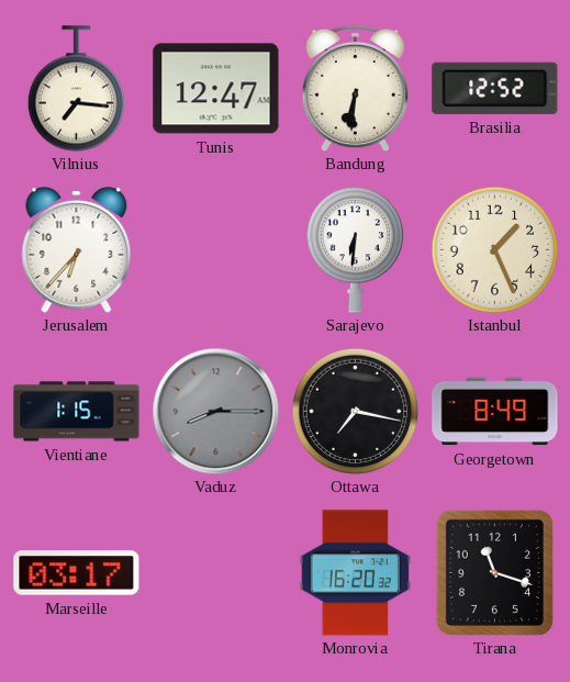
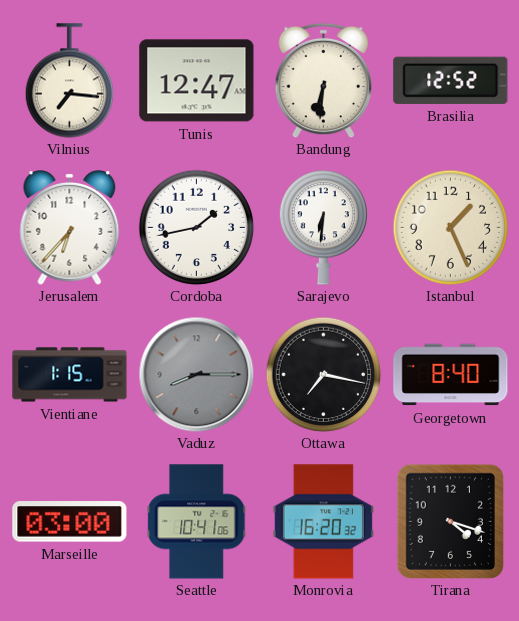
Cordoba: none -> 1:43 (196, 227)
Georgetown: 8:49 -> 8:40 (451, 375)
Marseille: 03:17 -> 03:00 (70, 522)
Seattle: none -> 10:41 (197, 522)
Tirana: 11:18 -> 4:18 (450, 521)
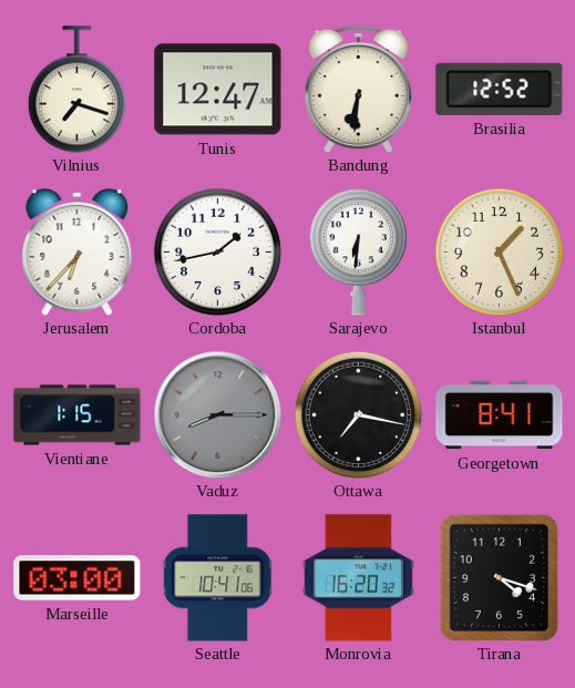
Vilnius: 7:16 -> 7:18 (76, 90)
Georgetown: 8:40 -> 8:41 (500, 415)
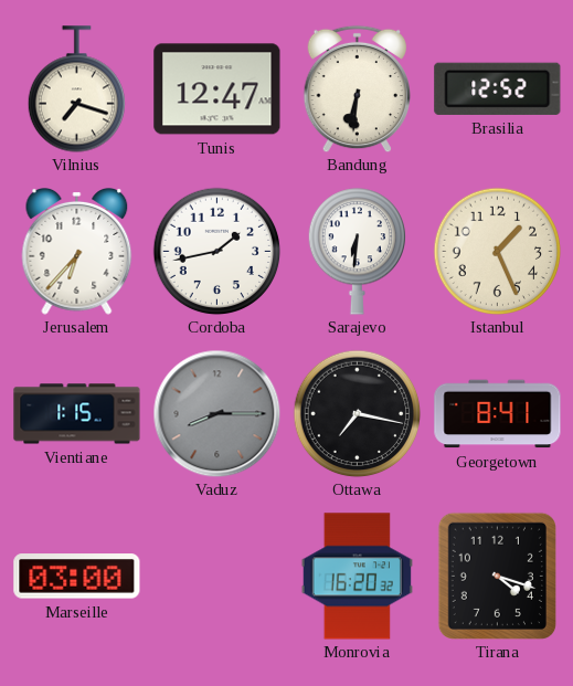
Seattle: 10:41 -> none (218, 578)
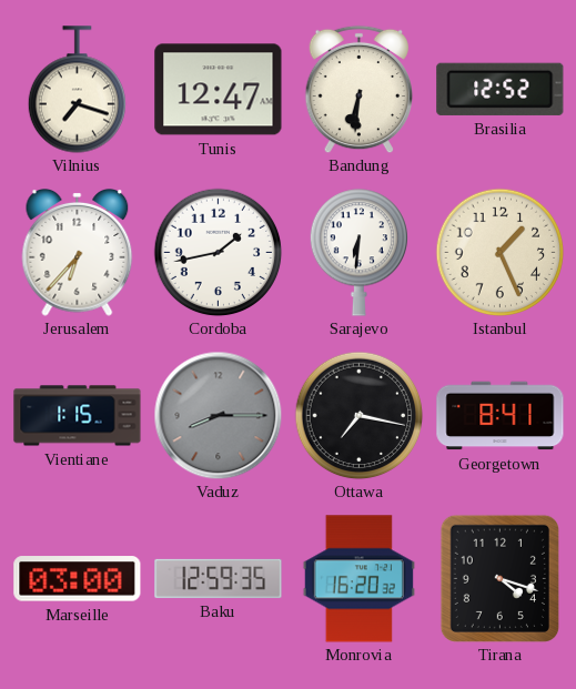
Baku: none -> 12:59 (219, 578)
